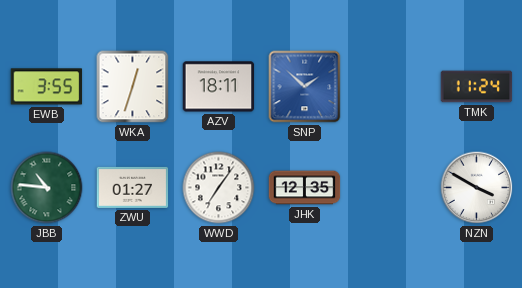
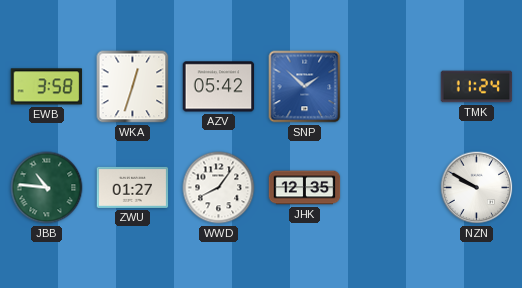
EWB: 3:55 -> 3:58 (47, 87)
AZV: 18:11 -> 05:42 (219, 87)
WWD: 7:06 -> 8:06 (219, 188)
NZN: 3:50 -> 9:50 (477, 188)
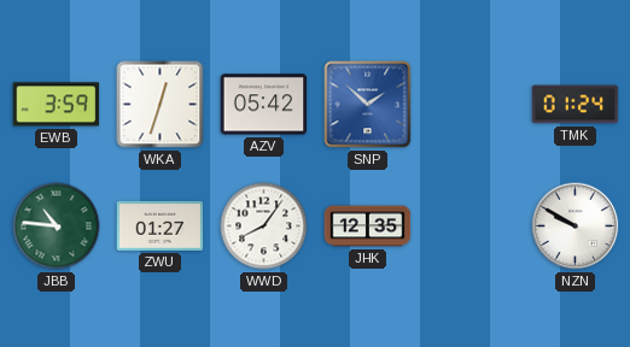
EWB: 3:58 -> 3:59 (57, 105)
TMK: 11:24 -> 01:24 (576, 105)
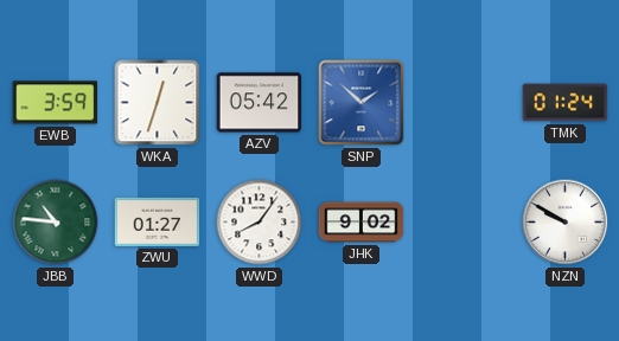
JHK: 12:35 -> 9:02 (362, 223)
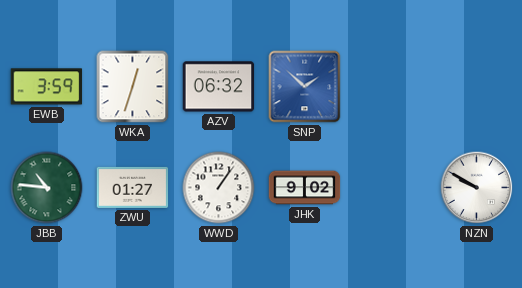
AZV: 05:42 -> 06:32 (219, 87)
TMK: 01:24 -> none (566, 103)
WWD: 8:06 -> 1:06 (219, 188)
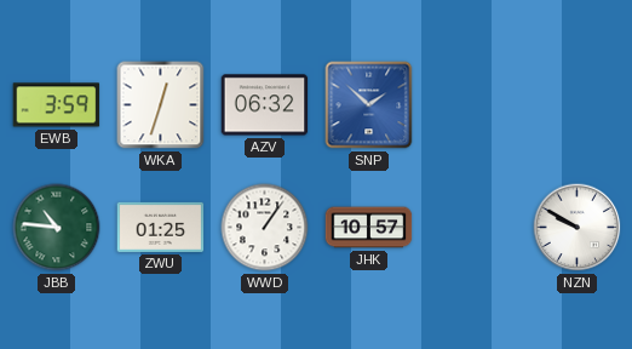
ZWU: 01:27 -> 01:25 (161, 227)
JHK: 9:02 -> 10:57 (369, 228)
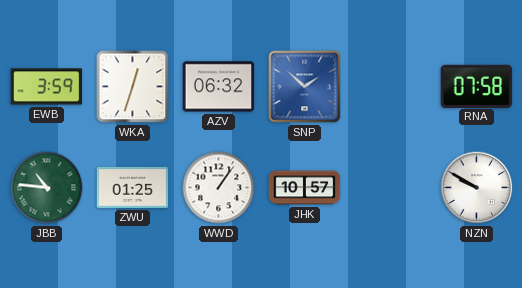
RNA: none -> 07:58 (477, 86)
